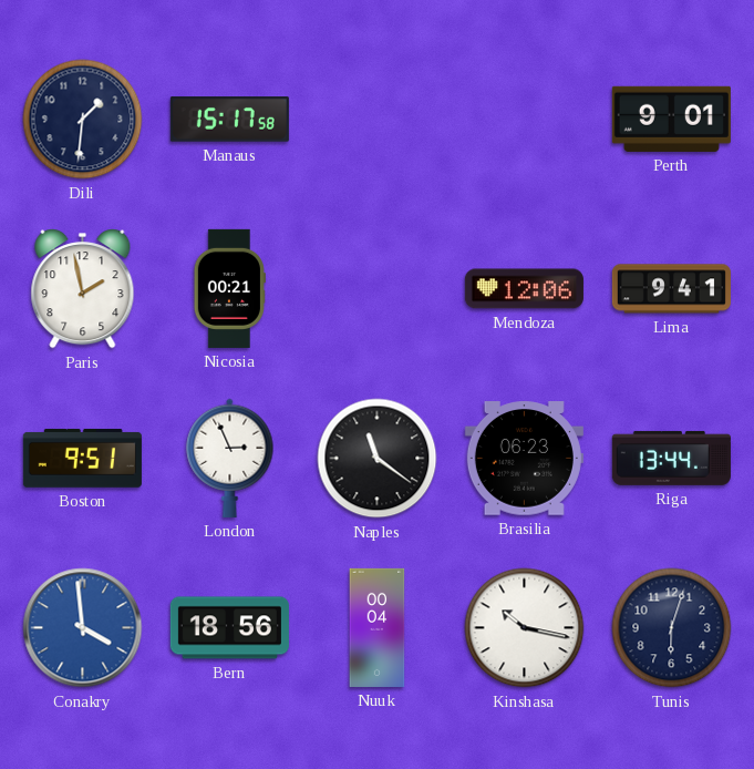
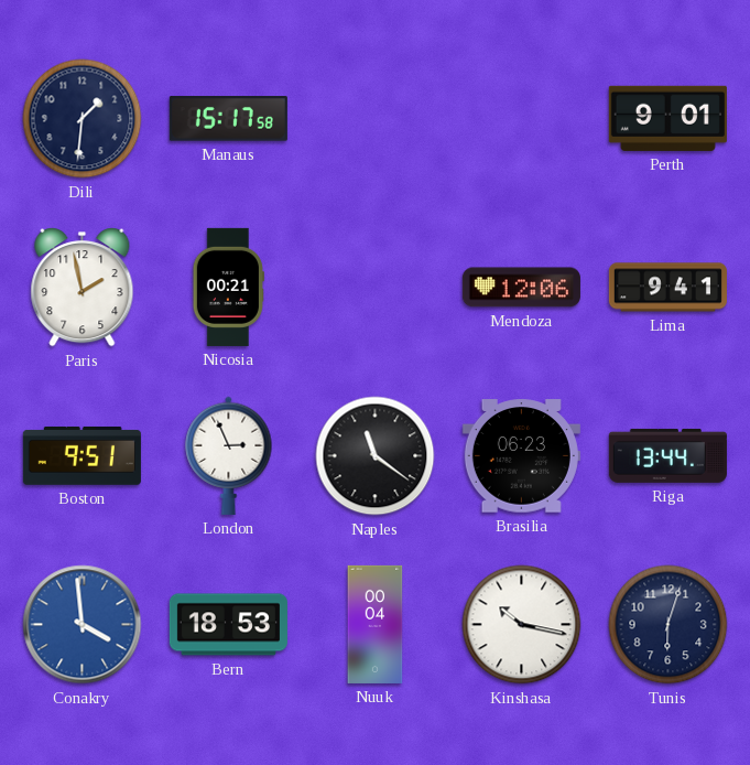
Bern: 18:56 -> 18:53 (228, 625)
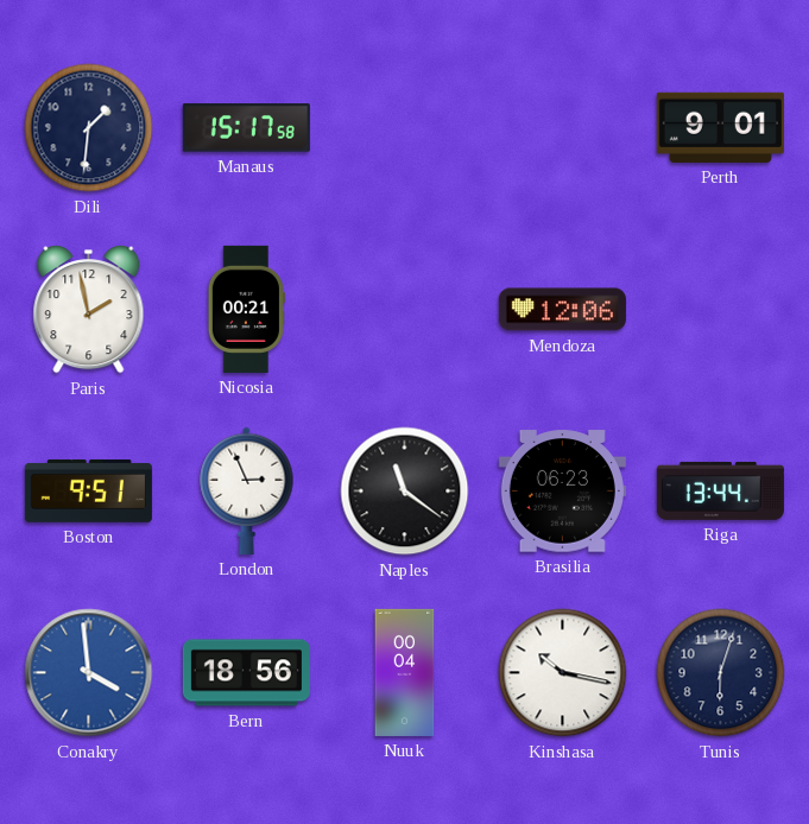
Lima: 9:41 -> none (667, 288)
Bern: 18:53 -> 18:56 (246, 673)
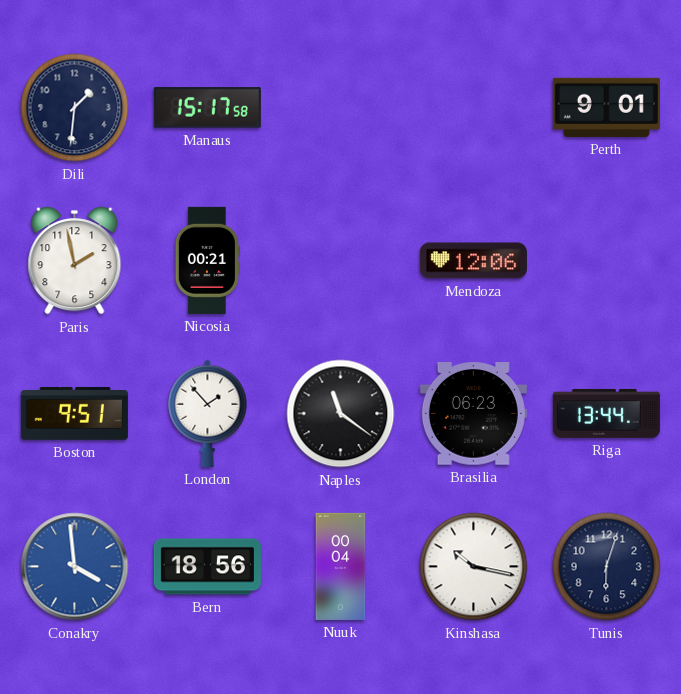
London: 2:56 -> 1:53 (208, 413)
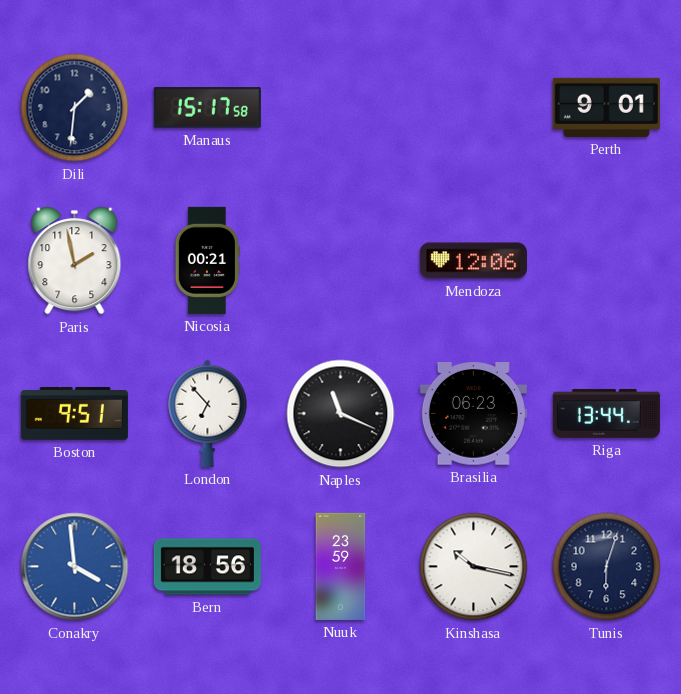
London: 1:53 -> 6:53 (208, 413)
Naples: 11:21 -> 11:19 (341, 414)
Nuuk: 00:04 -> 23:59 (341, 566)
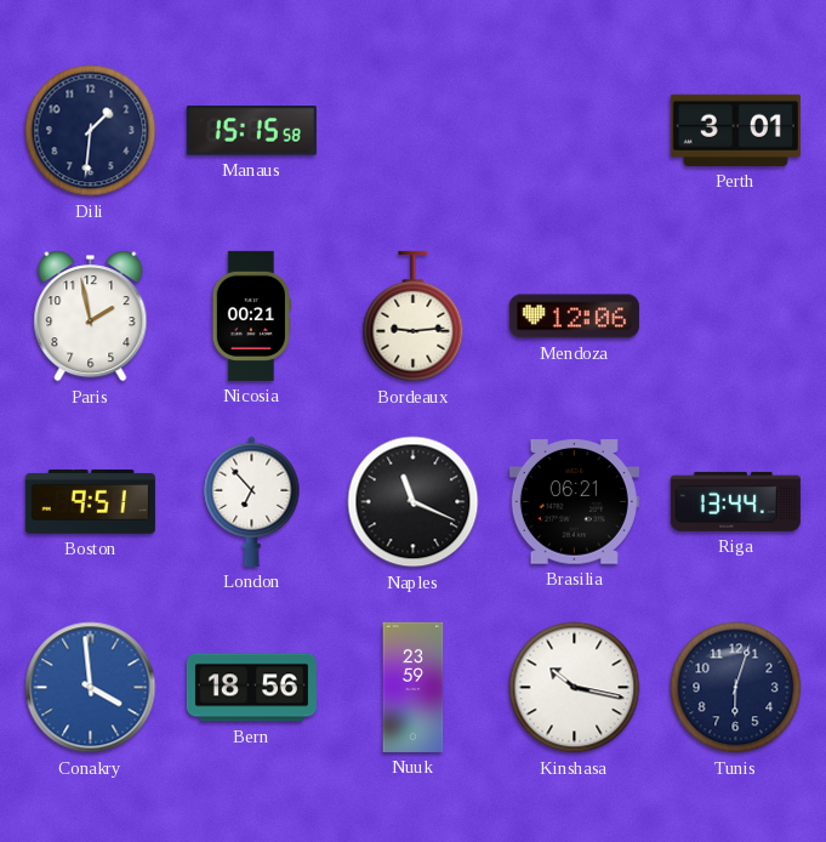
Manaus: 15:17 -> 15:15 (251, 131)
Perth: 9:01 -> 3:01 (735, 130)
Bordeaux: none -> 9:14 (414, 317)
Brasilia: 06:23 -> 06:21 (574, 502)
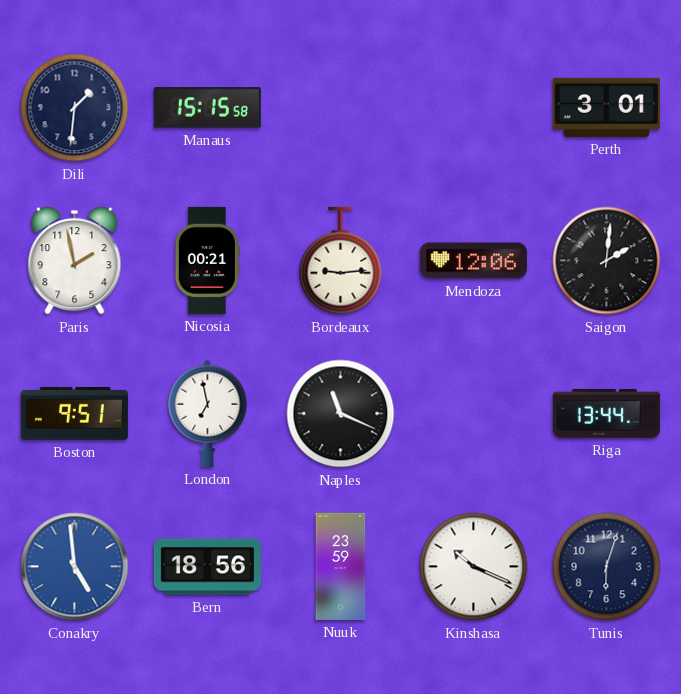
Saigon: none -> 2:01 (607, 261)
London: 6:53 -> 6:58 (208, 413)
Brasilia: 06:21 -> none (574, 502)
Conakry: 3:59 -> 4:59 (75, 567)
Kinshasa: 10:17 -> 10:19 (474, 567)
